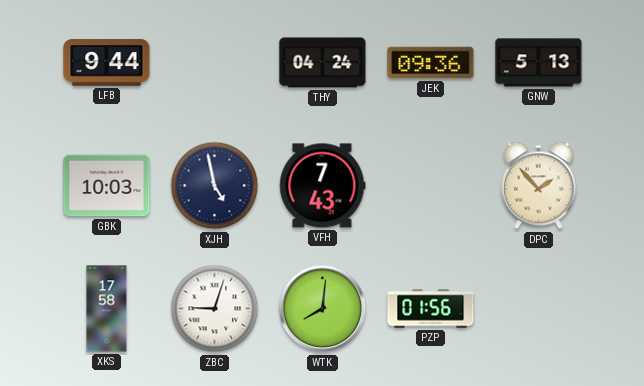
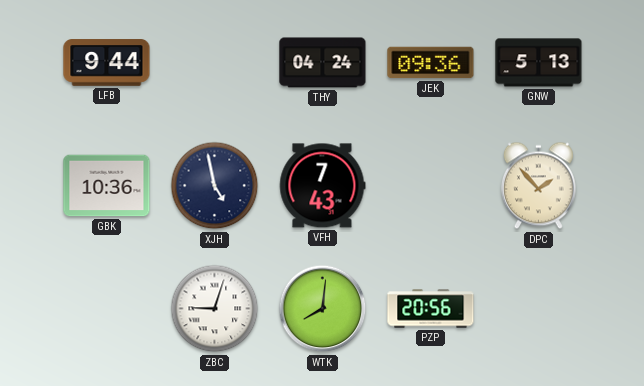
GBK: 10:03 -> 10:36 (107, 186)
XKS: 17:58 -> none (107, 309)
PZP: 01:56 -> 20:56 (431, 309)
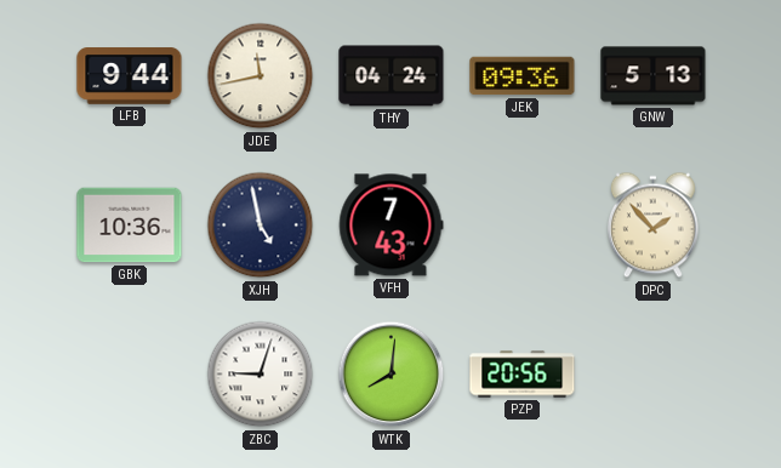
JDE: none -> 11:43 (261, 76)
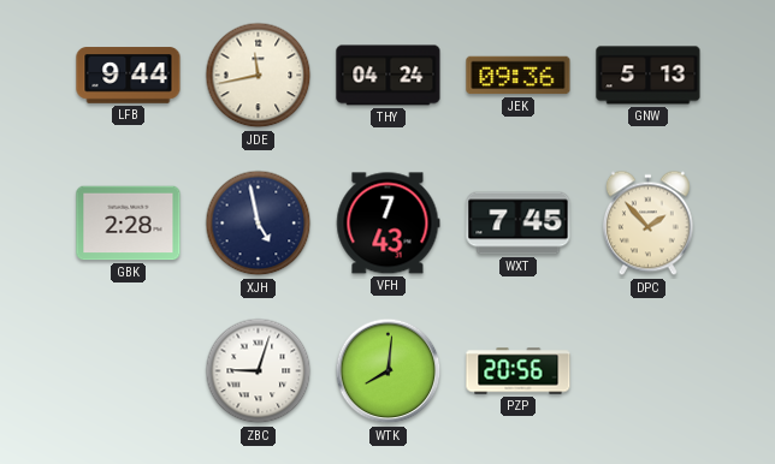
GBK: 10:36 -> 2:28 (129, 224)
WXT: none -> 7:45 (519, 224)
